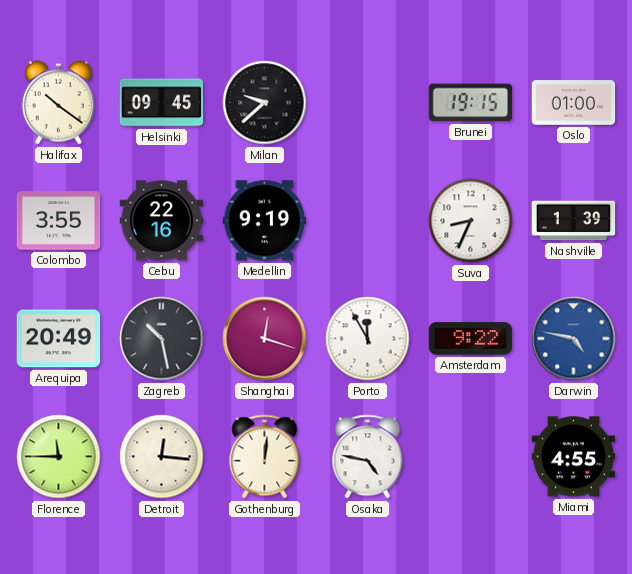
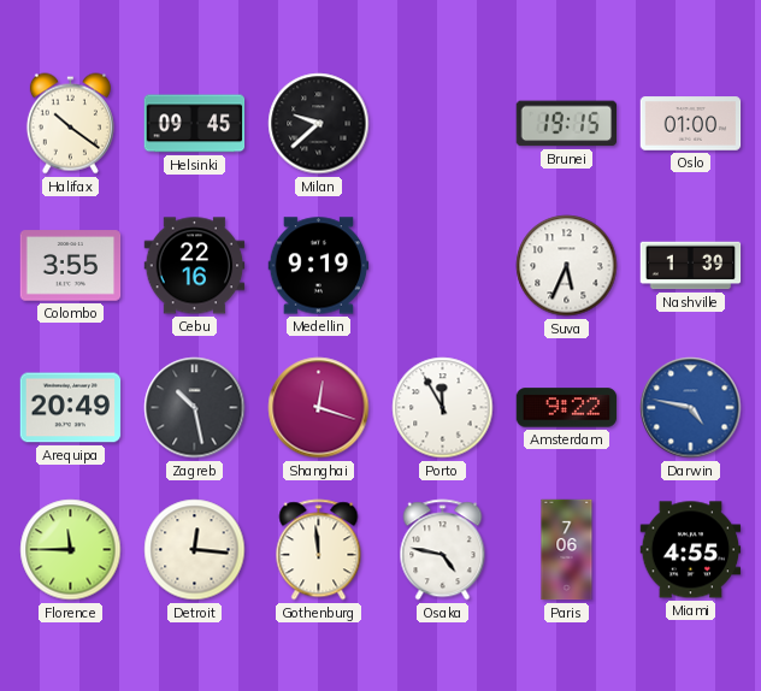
Suva: 8:34 -> 5:34 (567, 266)
Gothenburg: 12:01 -> 11:59 (319, 550)
Paris: none -> 7:06 (567, 550)
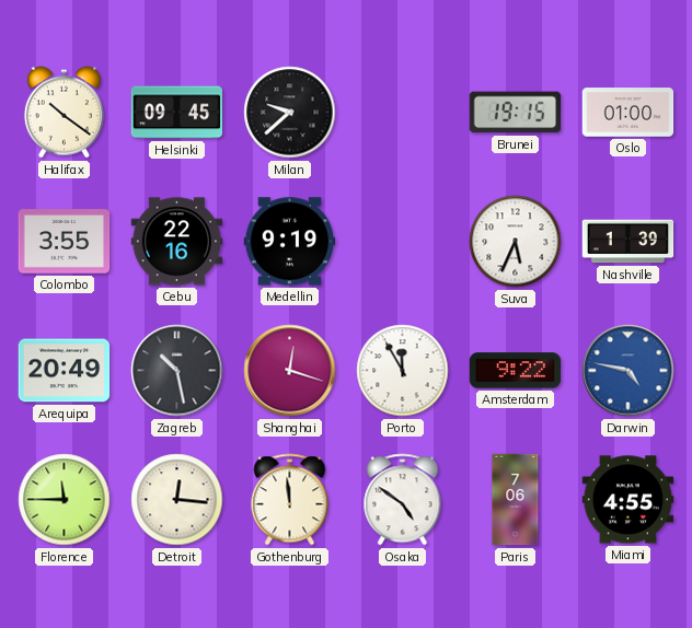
Osaka: 4:47 -> 4:51 (403, 500)
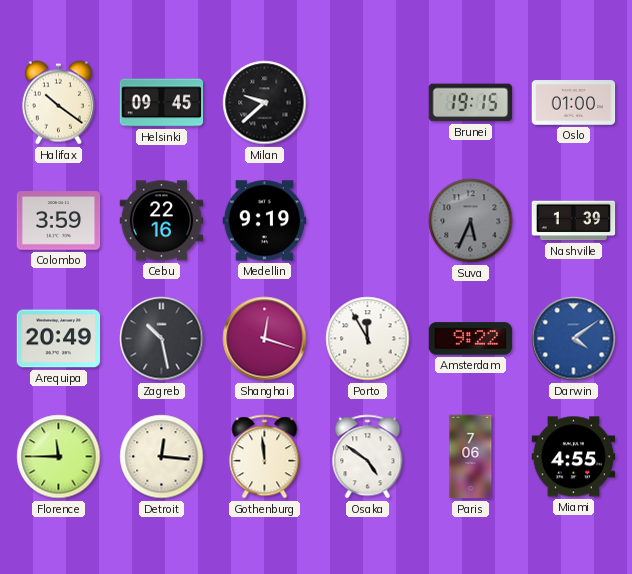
Colombo: 3:55 -> 3:59 (59, 221)
Suva dial: white -> grey (471, 221)
Darwin: 4:47 -> 4:09 (574, 339)
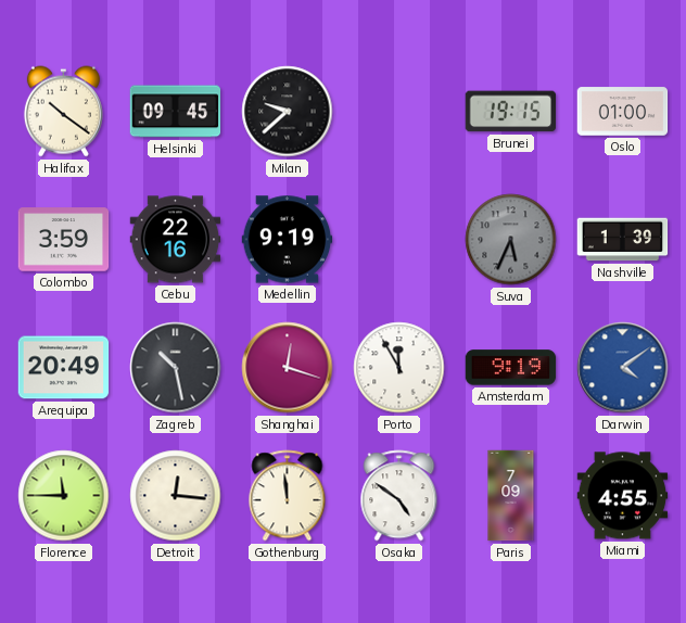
Amsterdam: 9:22 -> 9:19 (511, 368)
Paris: 7:06 -> 7:09 (511, 496)
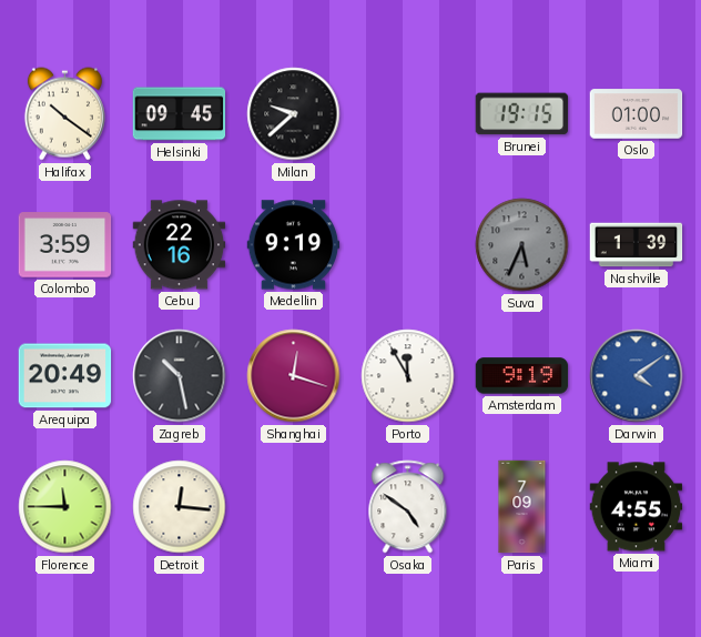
Gothenburg: 11:59 -> none (288, 496)
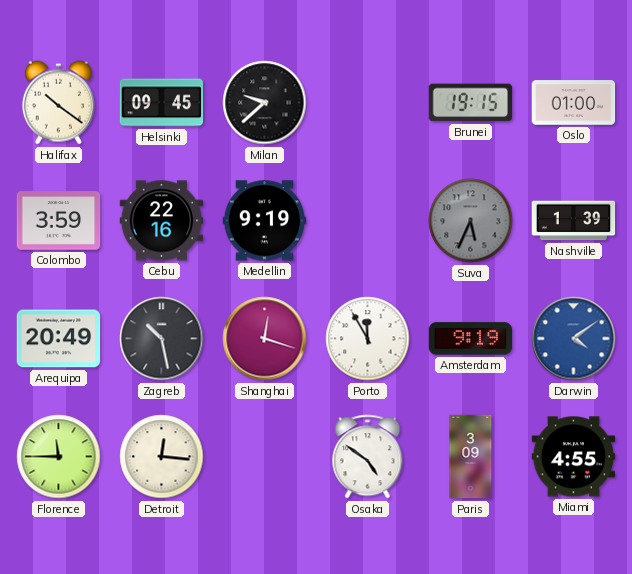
Paris: 7:09 -> 3:09 (471, 457)
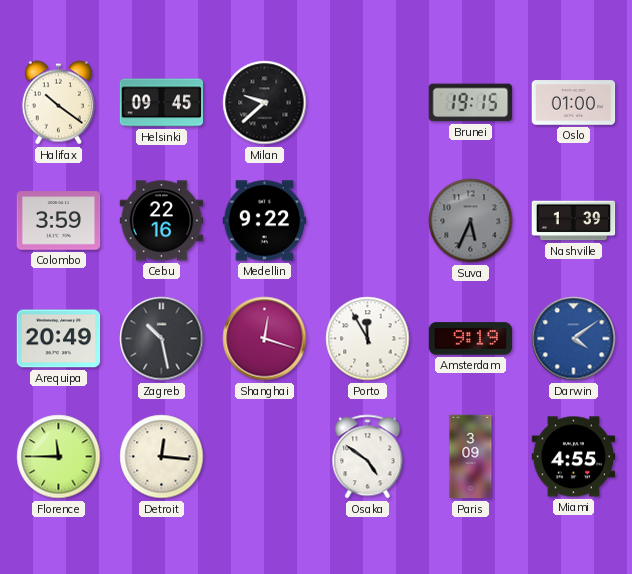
Medellin: 9:19 -> 9:22 (265, 221)
